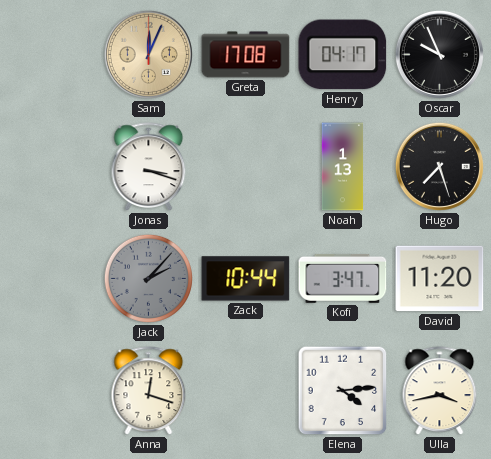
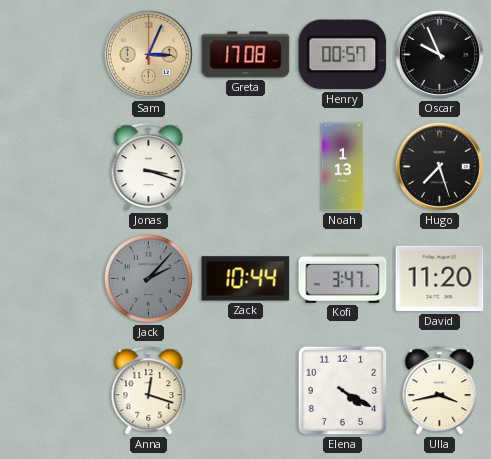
Sam: 12:04 -> 3:04 (148, 54)
Henry: 04:17 -> 00:57 (343, 55)
Elena: 4:14 -> 4:20 (343, 391)
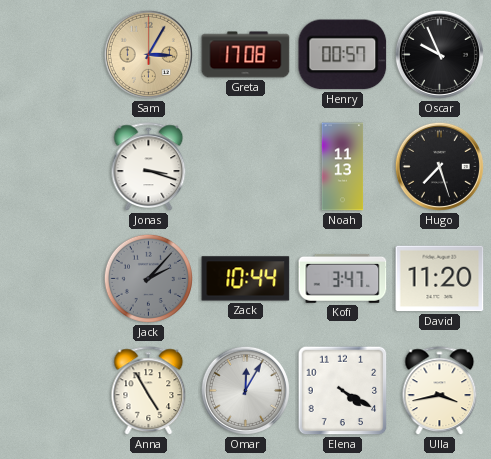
Sam: 3:04 -> 3:05 (148, 54)
Noah: 1:13 -> 11:13 (343, 167)
Anna: 12:18 -> 4:55 (149, 391)
Omar: none -> 12:05 (245, 390)
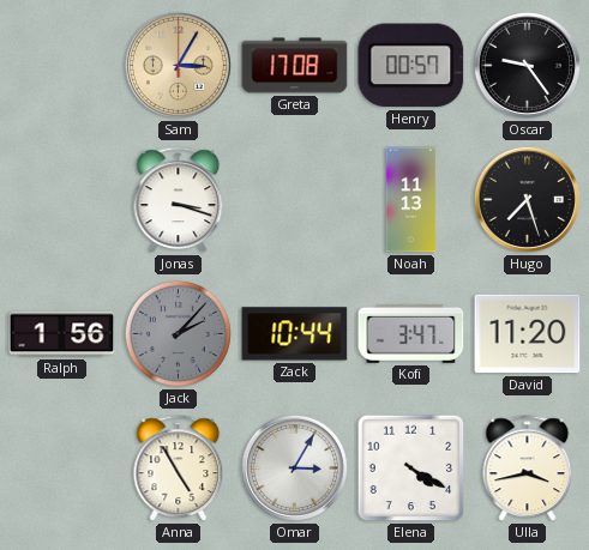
Oscar: 9:56 -> 9:24 (527, 65)
Ralph: none -> 1:56 (62, 334)
Omar: 12:05 -> 3:05 (294, 467)
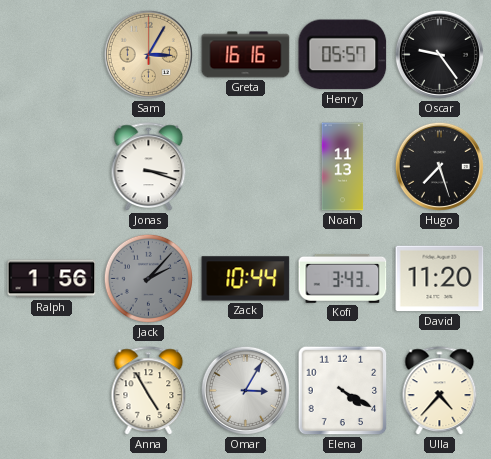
Greta: 17:08 -> 16:16 (246, 55)
Henry: 00:57 -> 05:57 (343, 55)
Kofi: 3:47 -> 3:43 (343, 278)
Ulla: 3:43 -> 4:37 (440, 391)
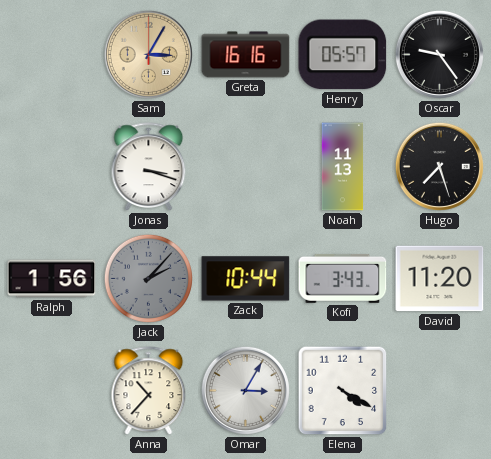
Anna: 4:55 -> 10:37 (149, 391)
Ulla: 4:37 -> none (440, 391)
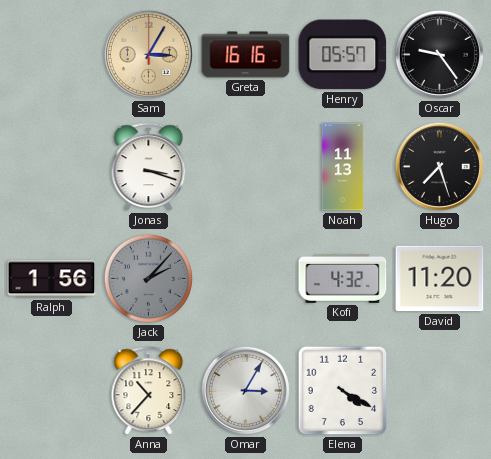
Zack: 10:44 -> none (246, 279)
Kofi: 3:43 -> 4:32 (343, 278)
